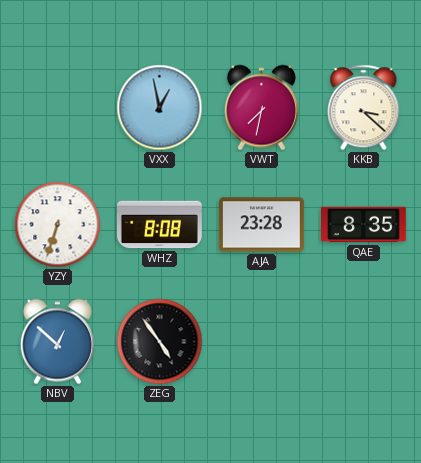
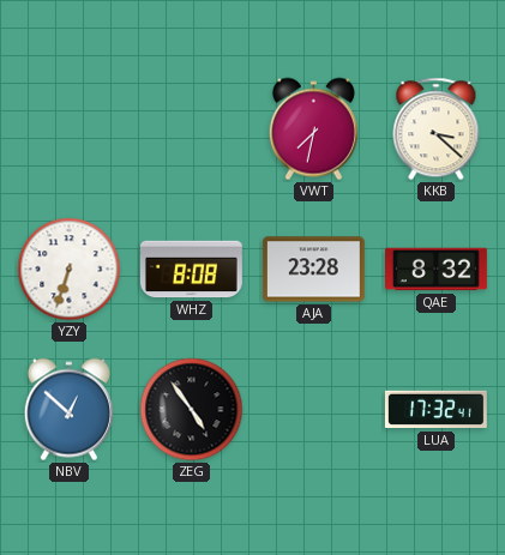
VXX: 12:58 -> none (160, 108)
QAE: 8:35 -> 8:32 (437, 270)
LUA: none -> 17:32 (435, 410)
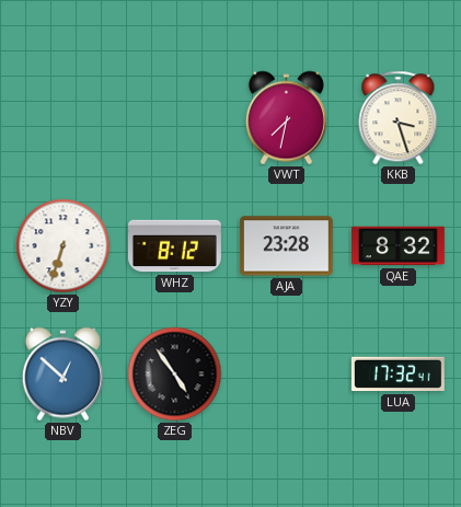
KKB: 3:22 -> 3:27 (399, 118)
WHZ: 8:08 -> 8:12 (175, 246)
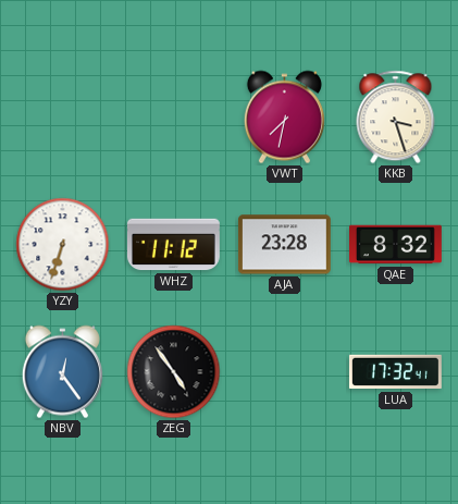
WHZ: 8:12 -> 11:12 (174, 245)
NBV: 12:52 -> 12:24 (62, 372)
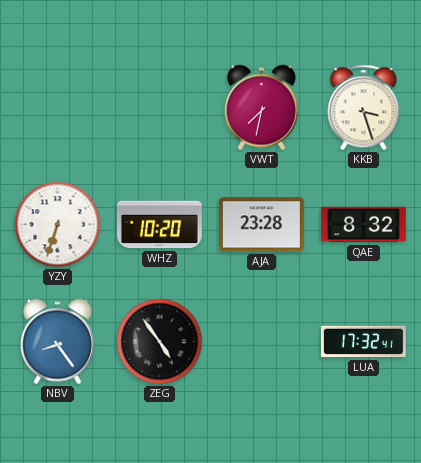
WHZ: 11:12 -> 10:20 (160, 225)
NBV: 12:24 -> 8:24 (57, 342)
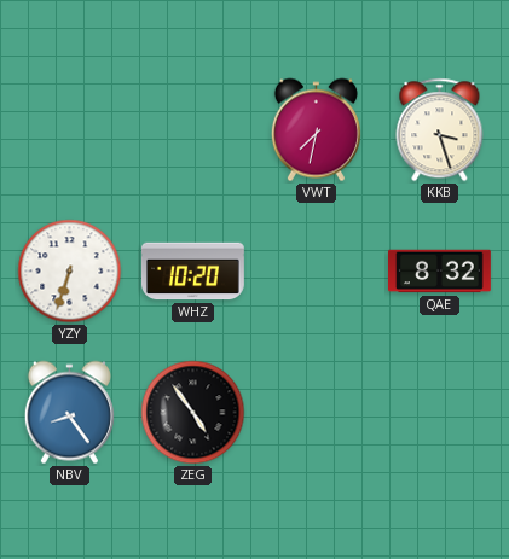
AJA: 23:28 -> none (261, 225)
LUA: 17:32 -> none (363, 342)
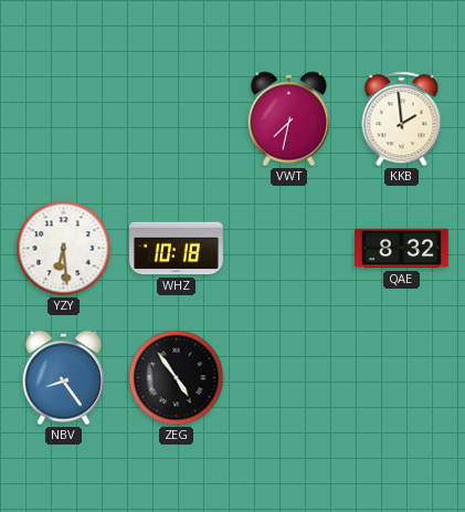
KKB: 3:27 -> 1:59 (402, 119)
YZY: 6:33 -> 6:29 (64, 249)
WHZ: 10:20 -> 10:18 (177, 249)
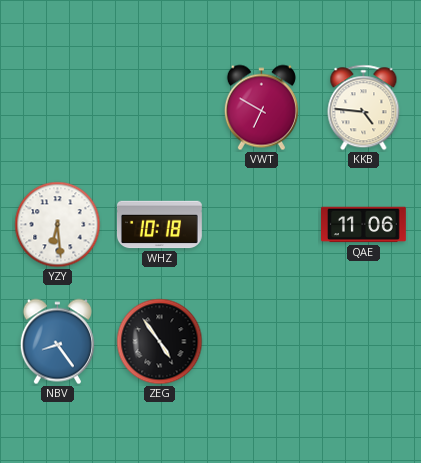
VWT: 7:32 -> 6:50 (261, 108)
KKB: 1:59 -> 4:46 (364, 108)
QAE: 8:32 -> 11:06 (364, 225)
